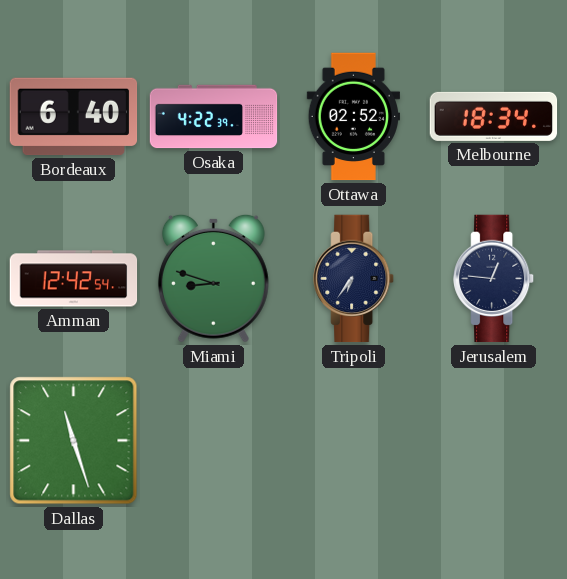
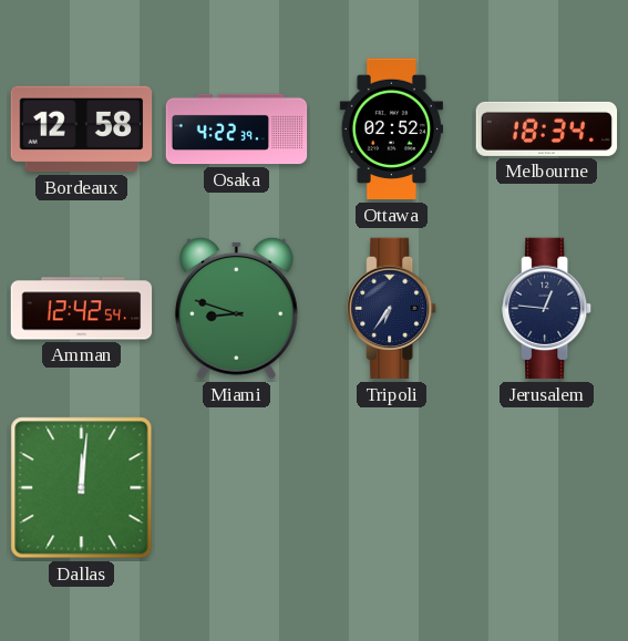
Bordeaux: 6:40 -> 12:58 (82, 130)
Dallas: 11:27 -> 12:01 (82, 488)
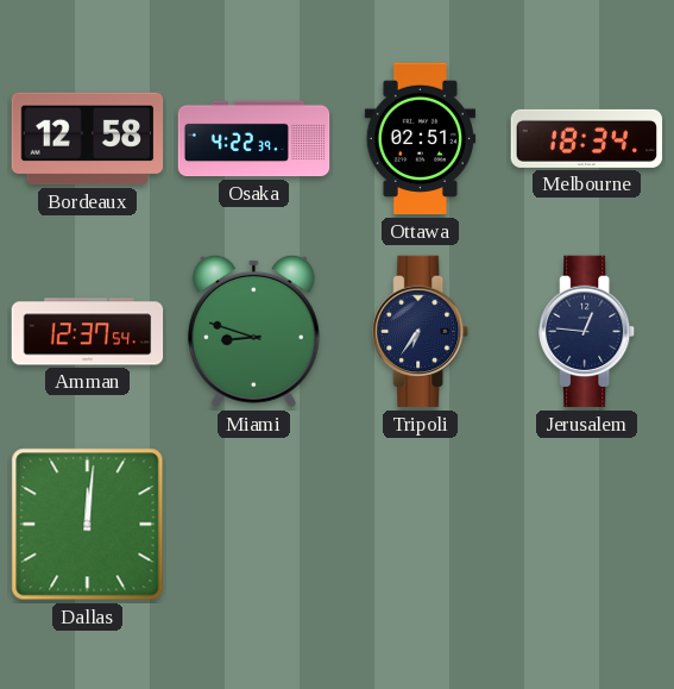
Ottawa: 02:52 -> 02:51 (420, 139)
Amman: 12:42 -> 12:37 (88, 332)
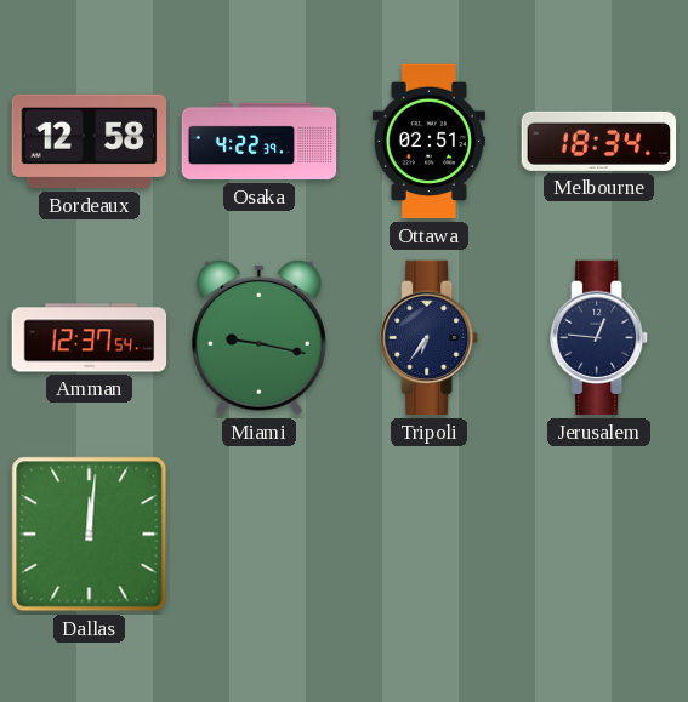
Miami: 8:48 -> 9:17 (258, 337)
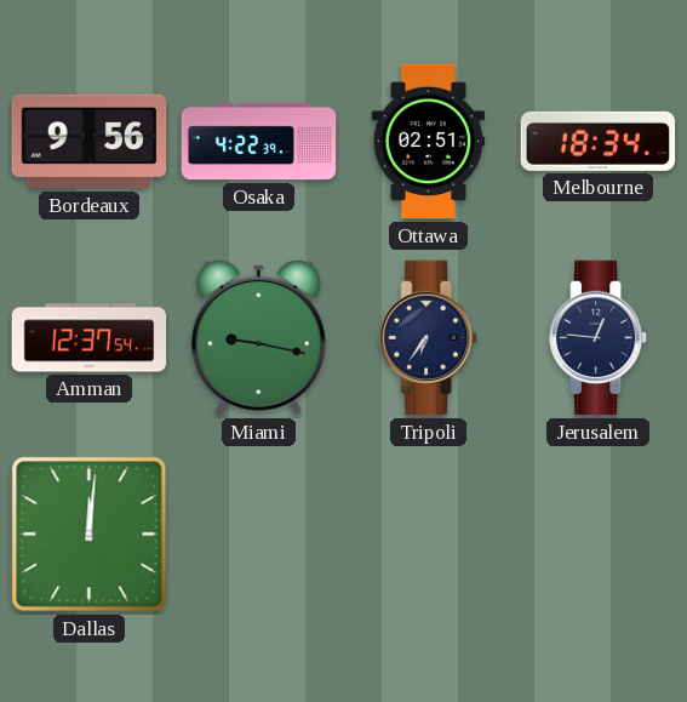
Bordeaux: 12:58 -> 9:56 (90, 142)
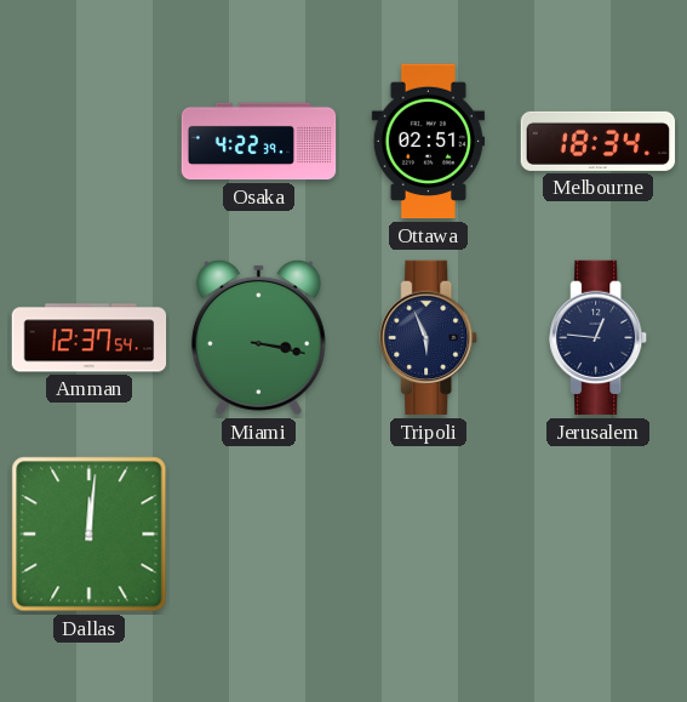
Bordeaux: 9:56 -> none (90, 142)
Miami: 9:17 -> 3:17 (258, 337)
Tripoli: 6:36 -> 5:56 (429, 338)
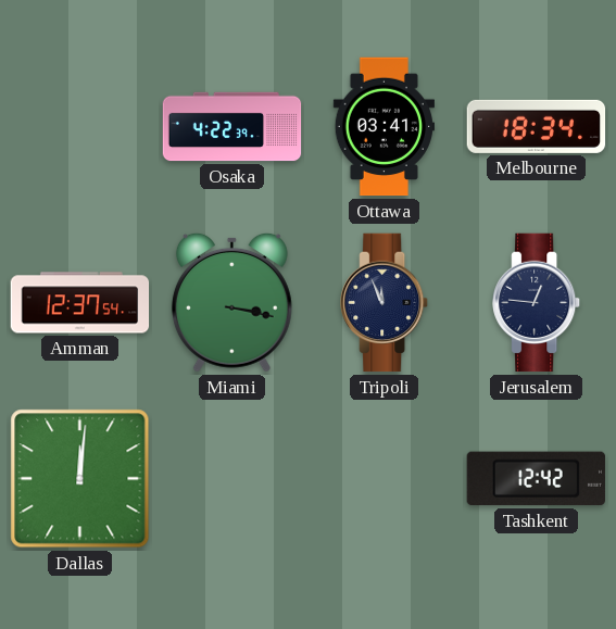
Ottawa: 02:51 -> 03:41 (384, 127)
Tripoli: 5:56 -> 11:56 (385, 303)
Tashkent: none -> 12:42 (536, 479)
